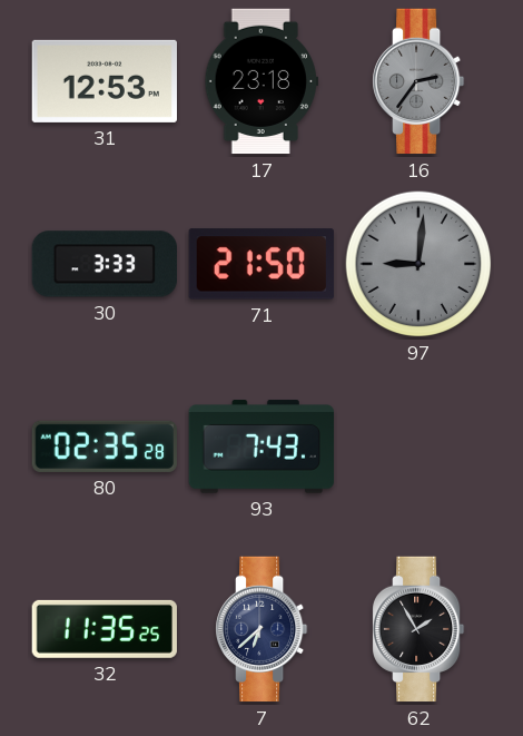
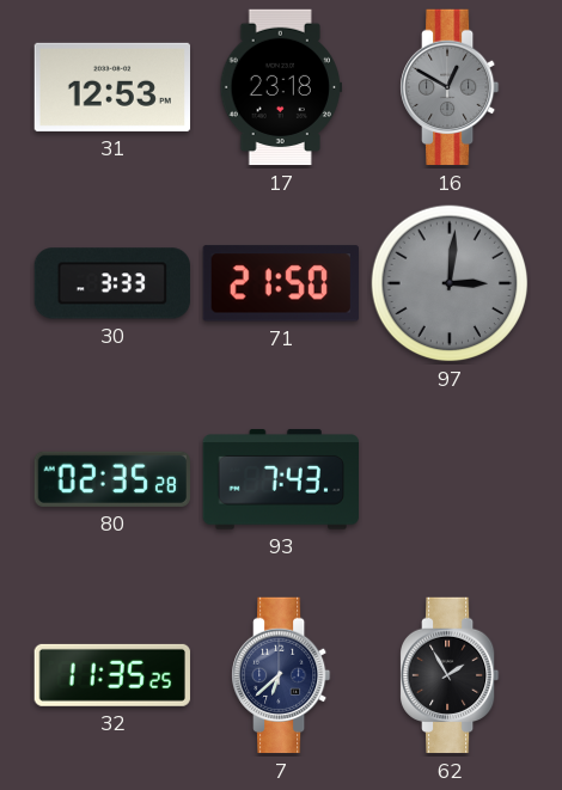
16: 2:36 -> 12:50 (451, 87)
97: 9:01 -> 3:01 (450, 283)
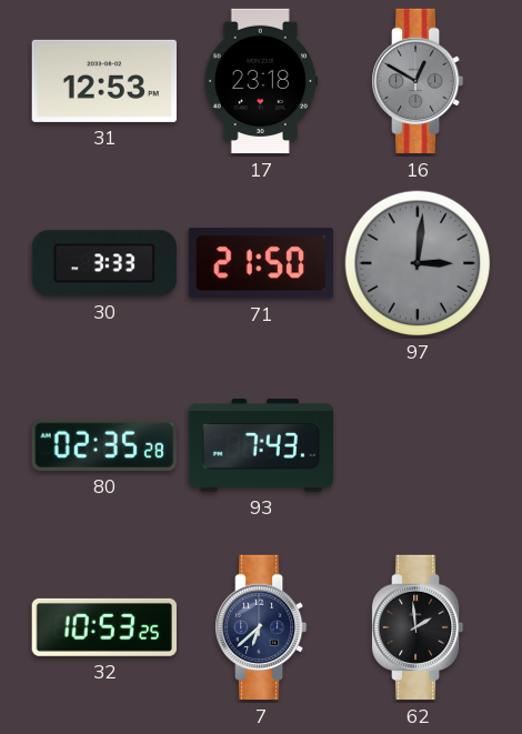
32: 11:35 -> 10:53 (104, 627)
62: 1:55 -> 1:59 (419, 627)
